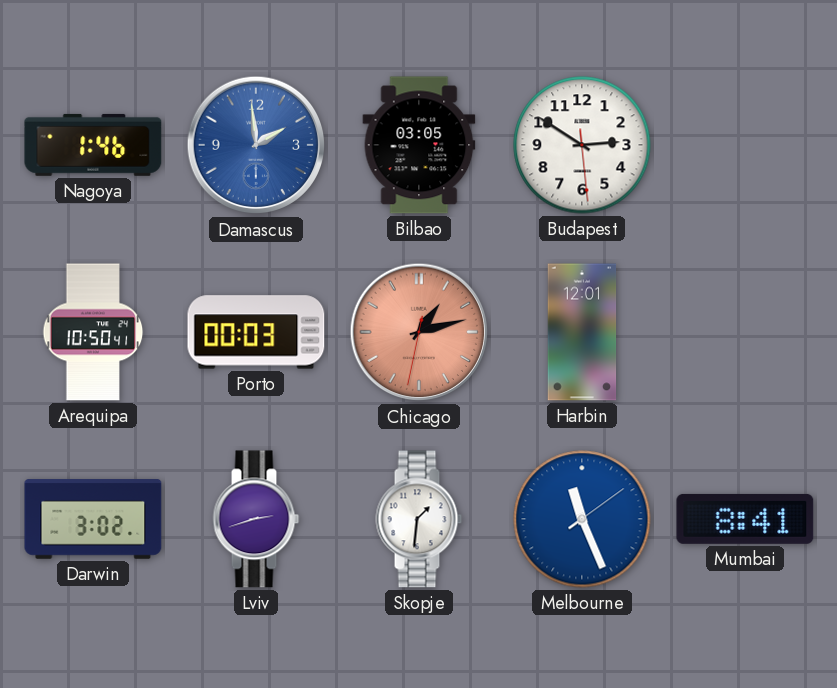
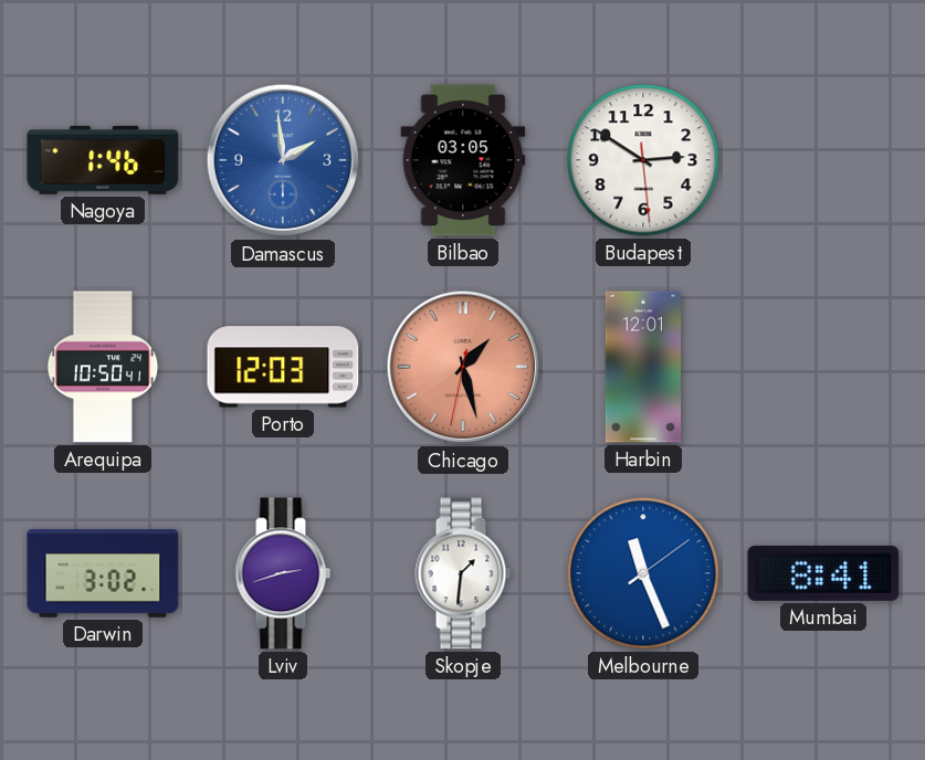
Porto: 00:03 -> 12:03 (283, 367)
Chicago: 1:12 -> 1:27 (463, 367)
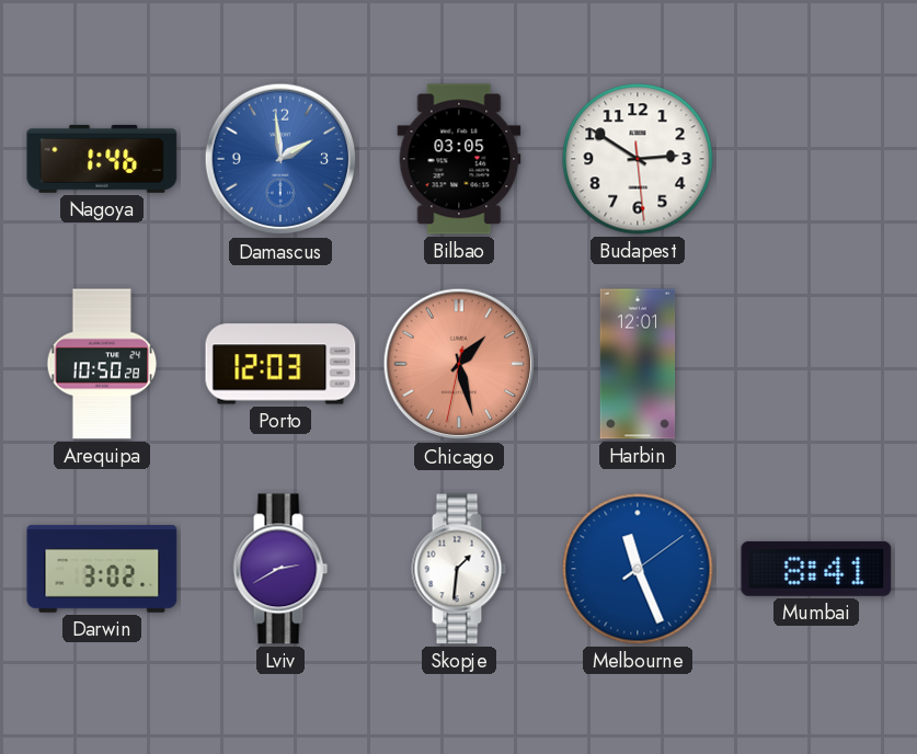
Arequipa: 10:50:41 -> 10:50:28 (102, 364)
Lviv: 2:42 -> 2:40 (280, 569)
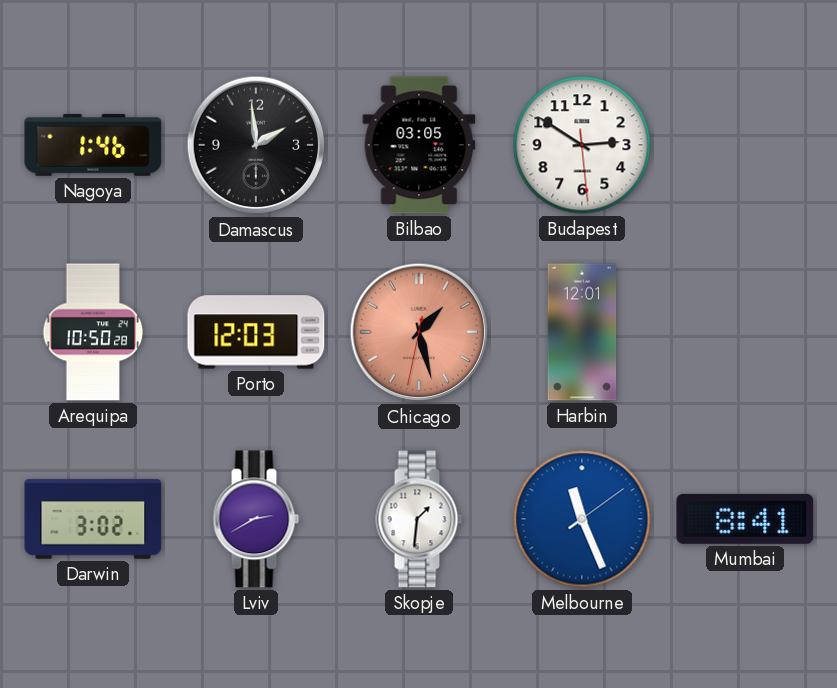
Damascus dial: blue -> black (256, 145)
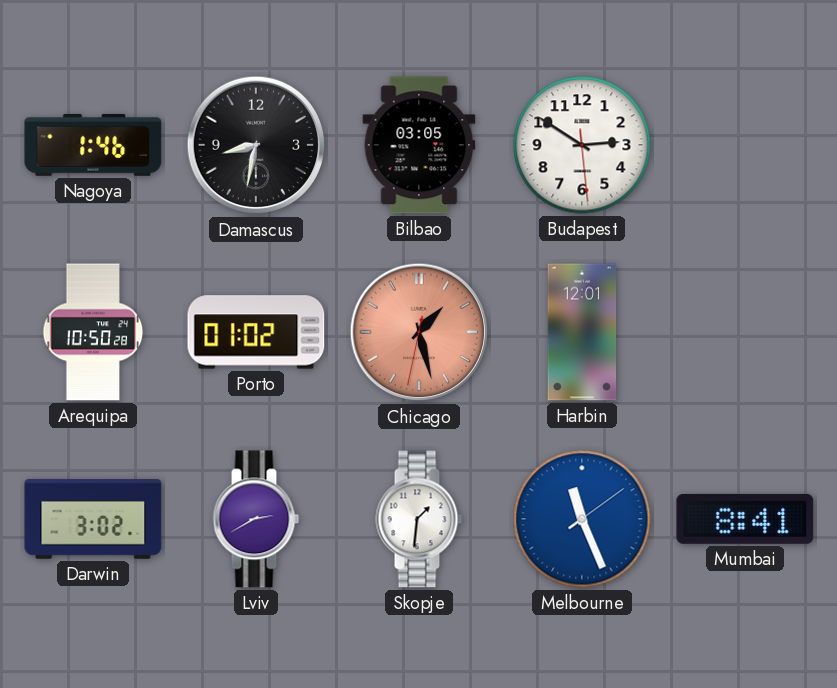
Damascus: 1:59 -> 8:32 (256, 145)
Porto: 12:03 -> 01:02 (256, 332)
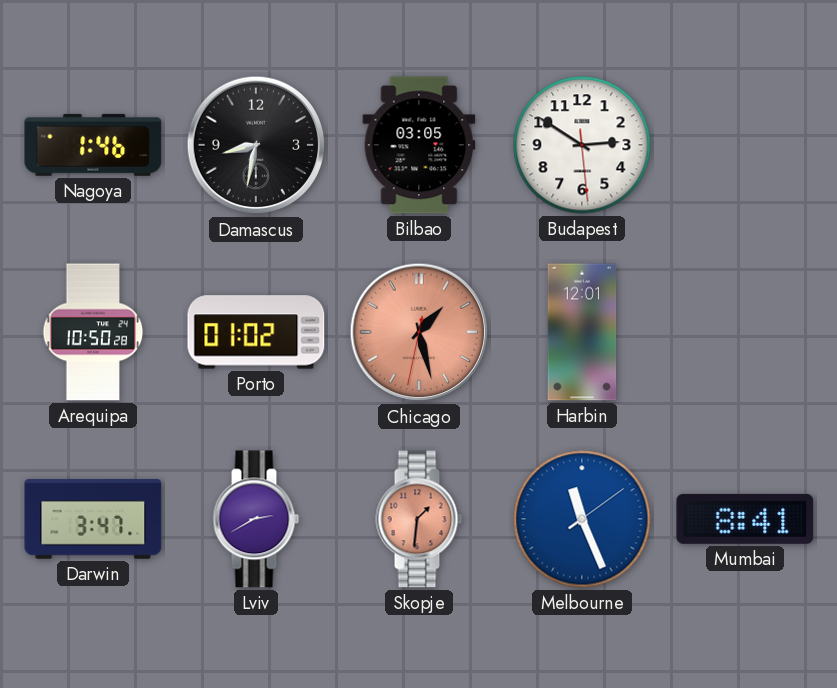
Darwin: 3:02 -> 3:47 (93, 519)
Skopje dial: white -> salmon (419, 519)
